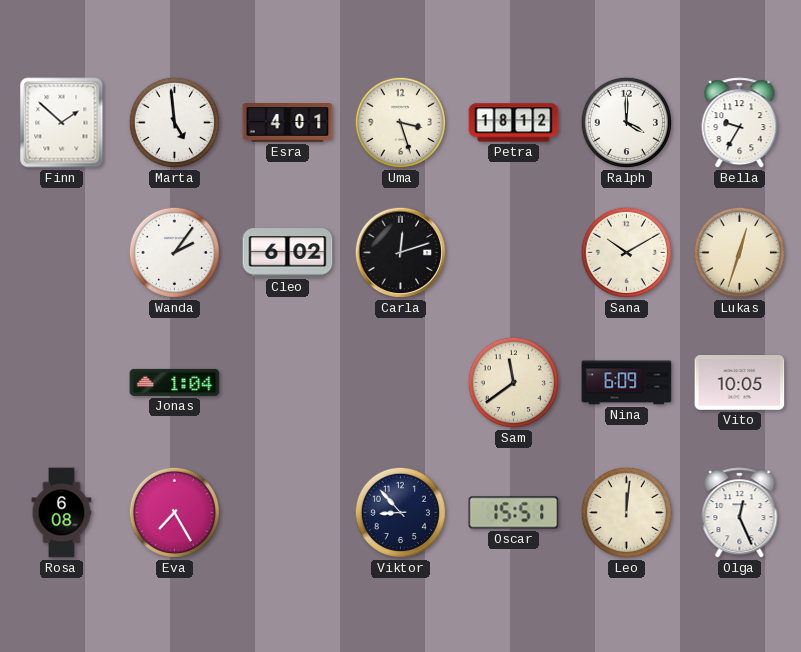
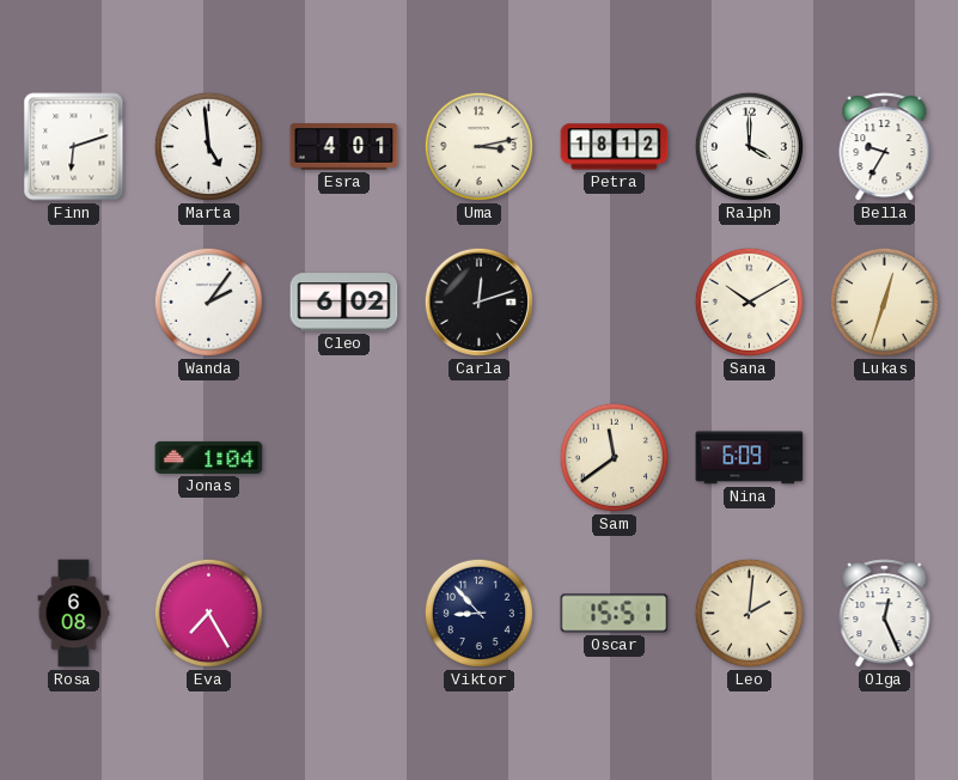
Finn: 1:52 -> 6:12 (74, 147)
Uma: 3:27 -> 3:13 (478, 146)
Vito: 10:05 -> none (740, 383)
Leo: 12:01 -> 2:01 (749, 613)
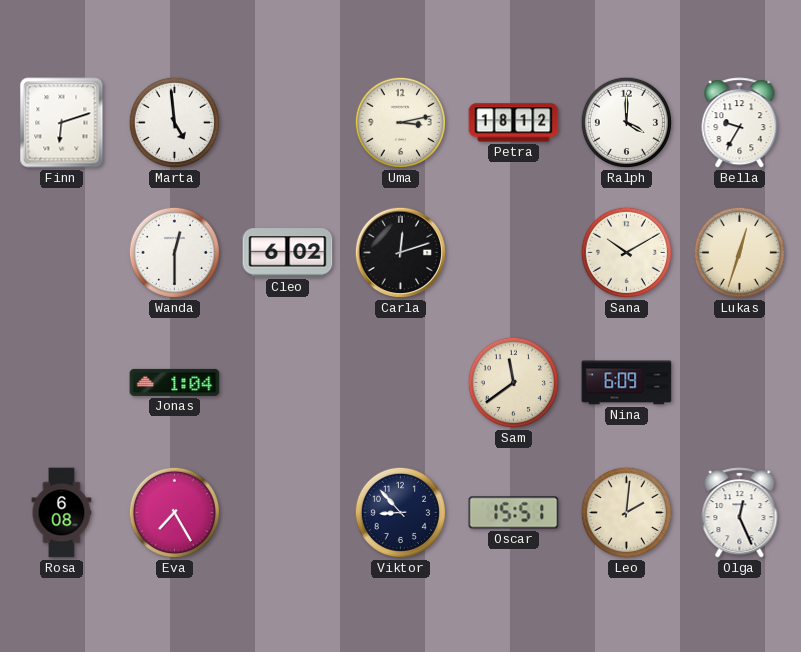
Esra: 4:01 -> none (344, 147)
Wanda: 2:06 -> 12:30 (174, 252)
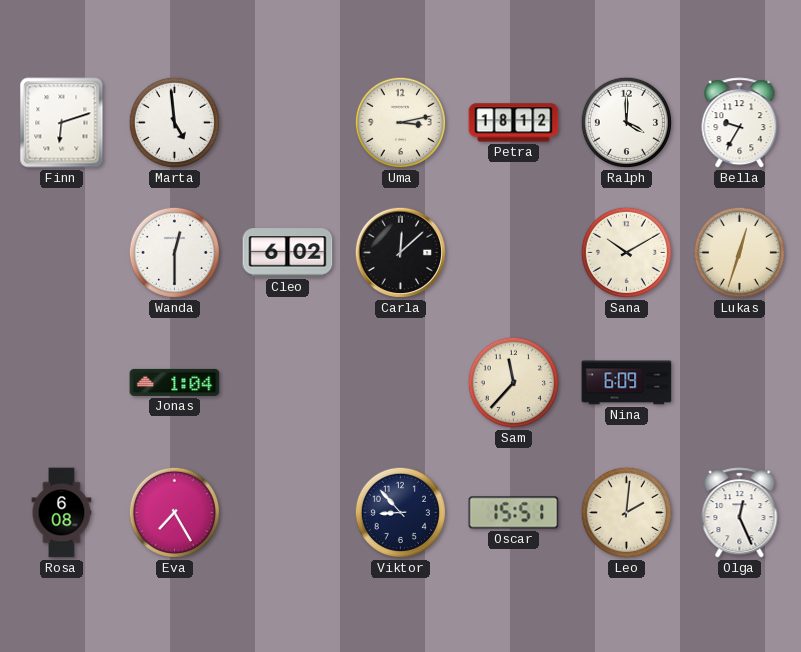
Carla: 12:12 -> 12:08 (400, 252)
Sam: 11:39 -> 11:37 (513, 382)
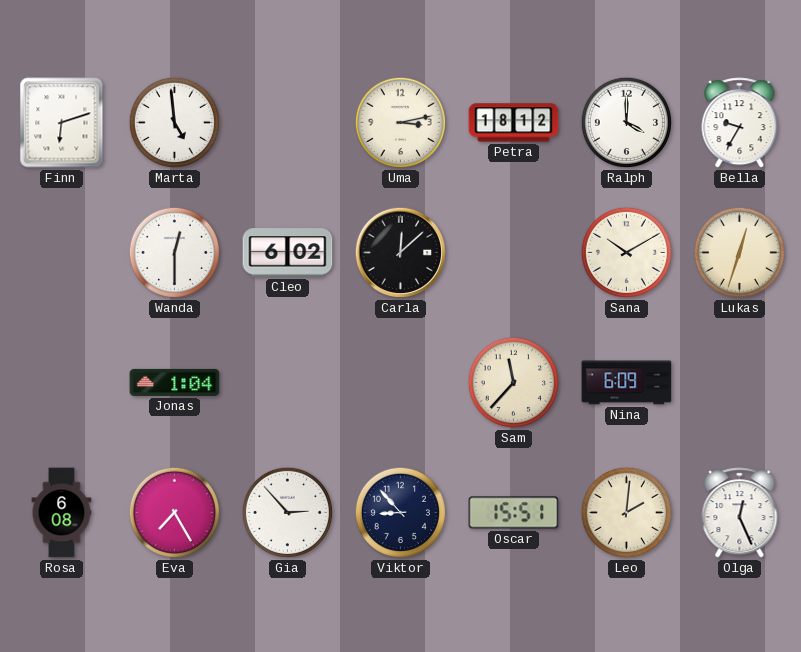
Gia: none -> 2:53 (287, 512)
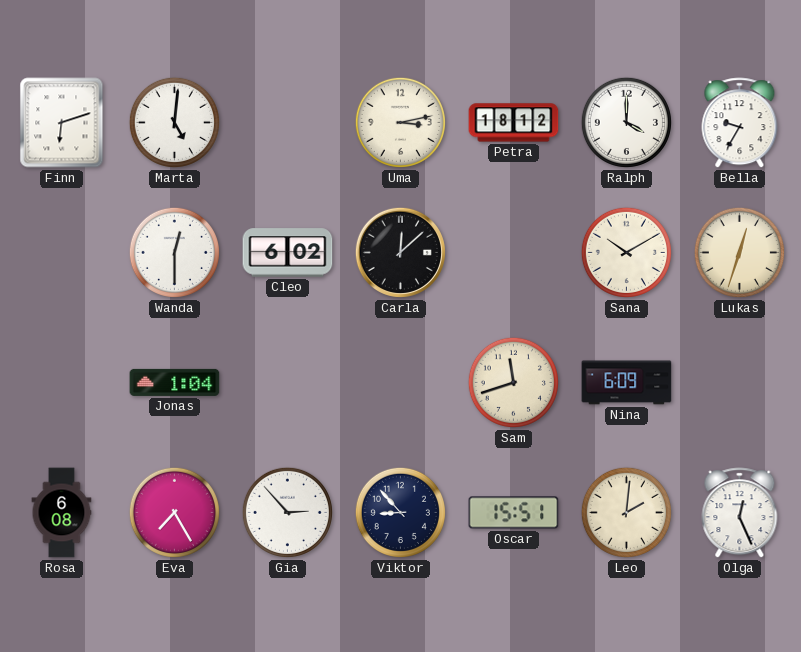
Marta: 4:59 -> 5:01 (174, 122)
Sam: 11:37 -> 11:42 (513, 382)
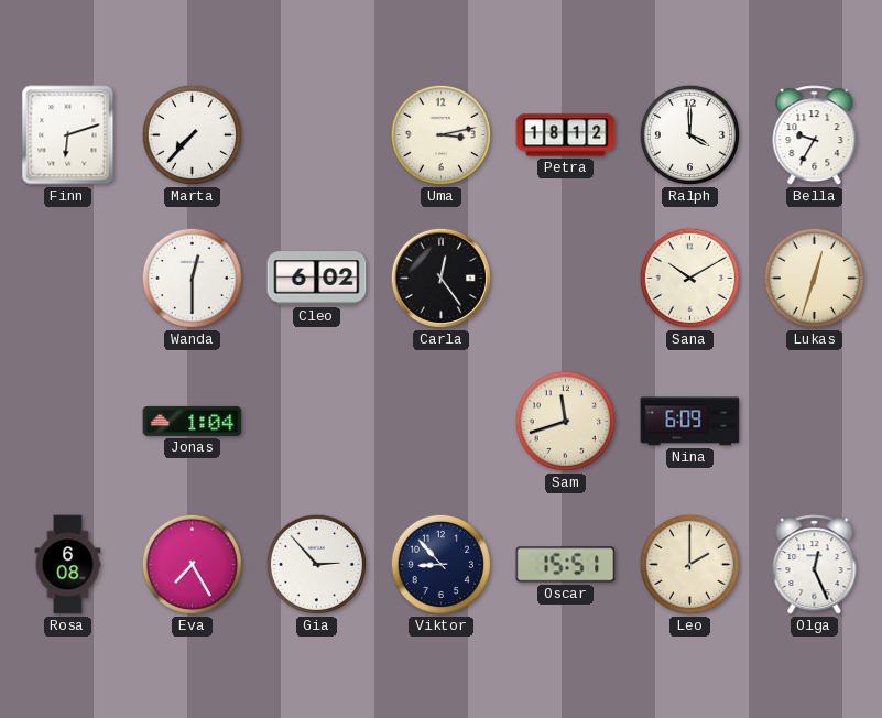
Marta: 5:01 -> 7:37 (192, 134)
Carla: 12:08 -> 12:24 (440, 278)
Leo: 2:01 -> 2:00 (689, 564)
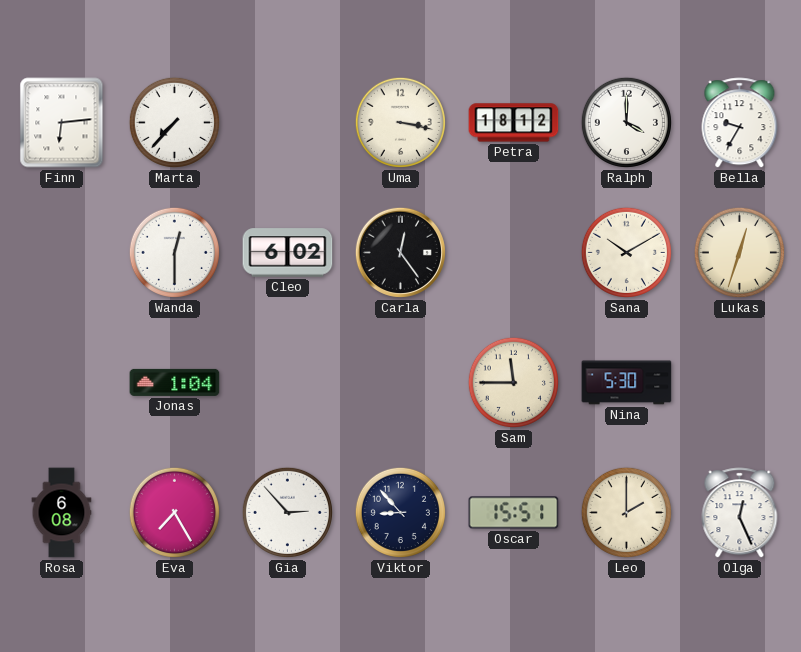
Finn: 6:12 -> 6:14 (62, 123)
Uma: 3:13 -> 3:17 (400, 122)
Sam: 11:42 -> 11:45 (513, 382)
Nina: 6:09 -> 5:30 (627, 383)
